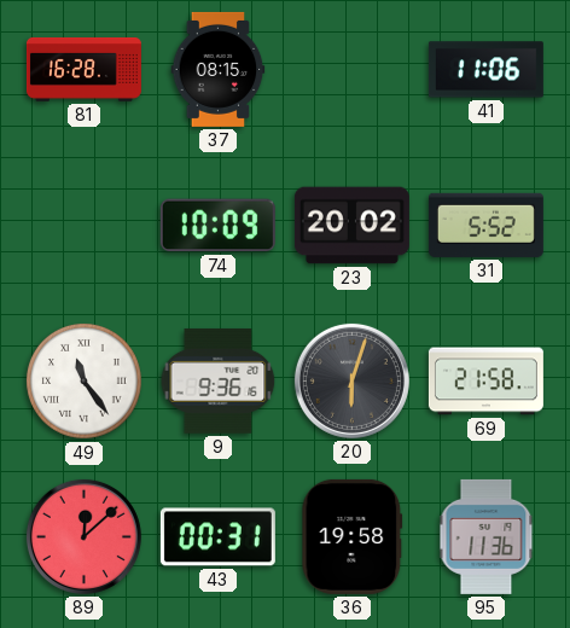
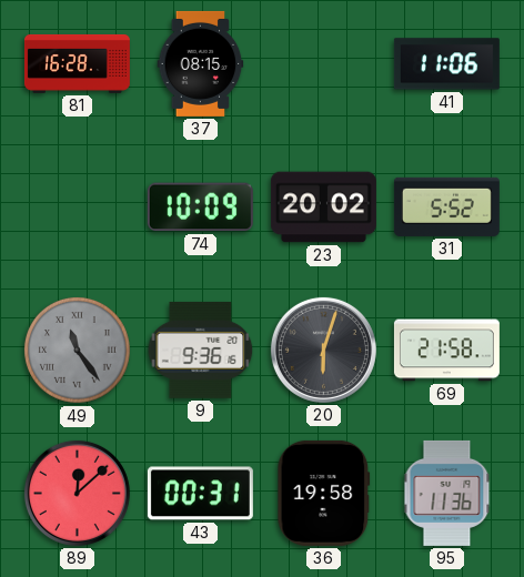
49 dial: white -> grey (77, 350)
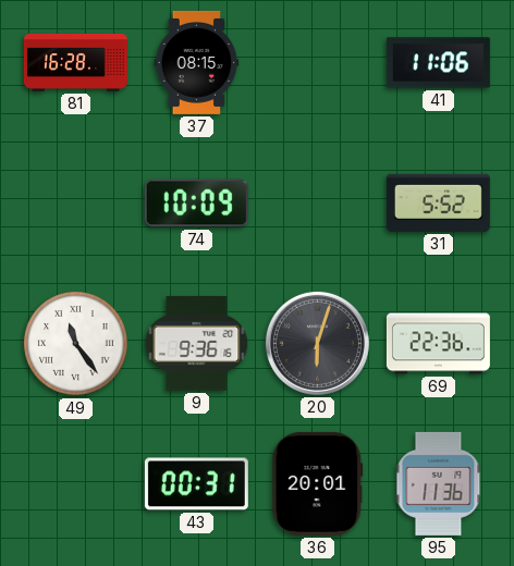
23: 20:02 -> none (323, 207)
49 dial: grey -> white (75, 343)
69: 21:58 -> 22:36 (438, 344)
89: 12:08 -> none (77, 493)
36: 19:58 -> 20:01 (318, 483)
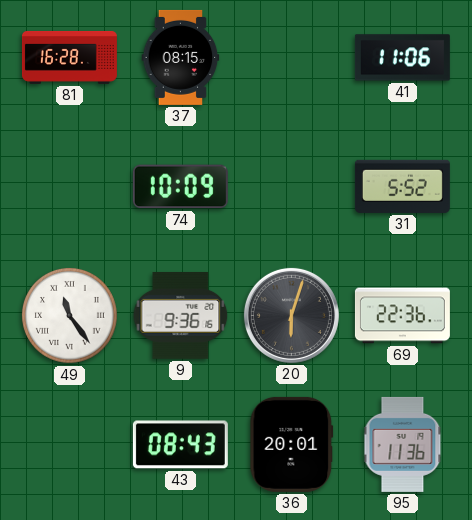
43: 00:31 -> 08:43 (180, 445)
